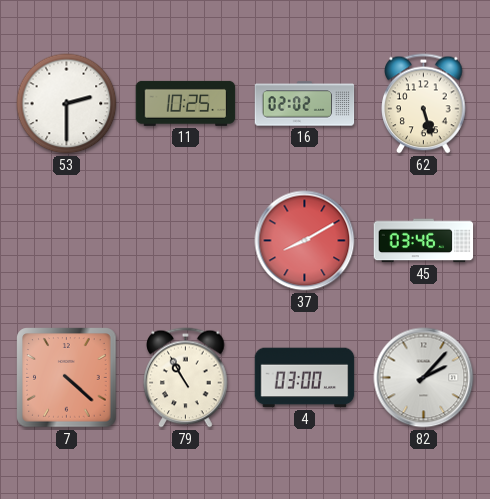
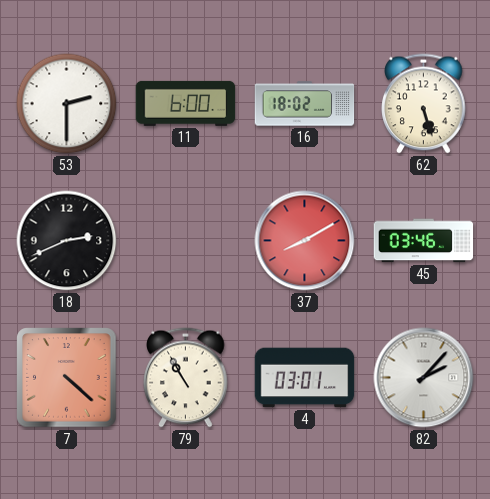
11: 10:25 -> 6:00 (186, 103)
16: 02:02 -> 18:02 (305, 104)
18: none -> 2:41 (67, 241)
4: 03:00 -> 03:01 (305, 378)
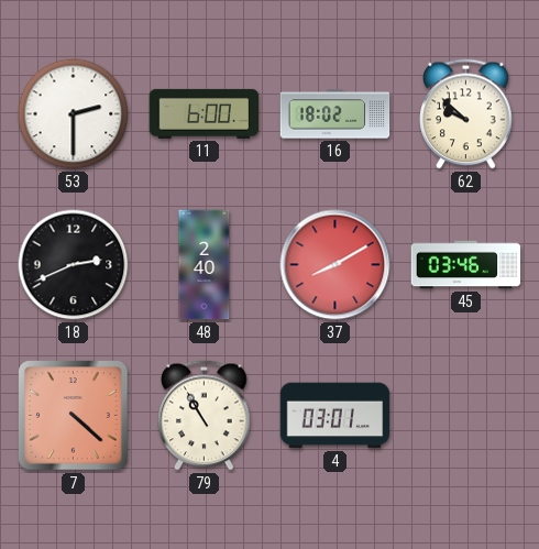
62: 5:27 -> 9:52 (466, 114)
48: none -> 2:40 (205, 265)
82: 2:07 -> none (424, 378)
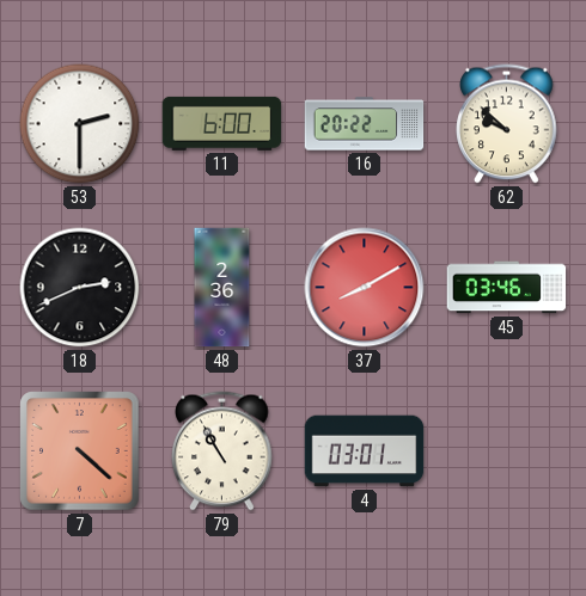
16: 18:02 -> 20:22 (365, 124)
48: 2:40 -> 2:36 (222, 288)
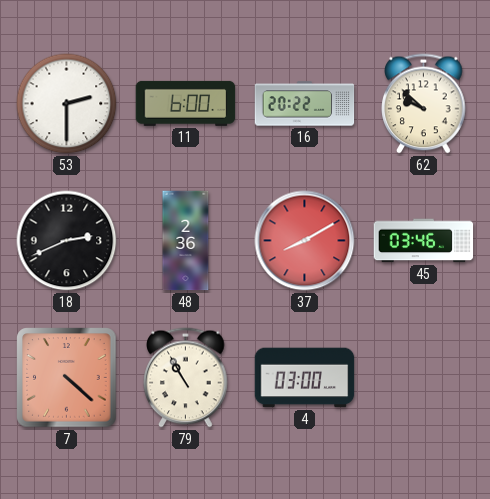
4: 03:01 -> 03:00 (305, 378)
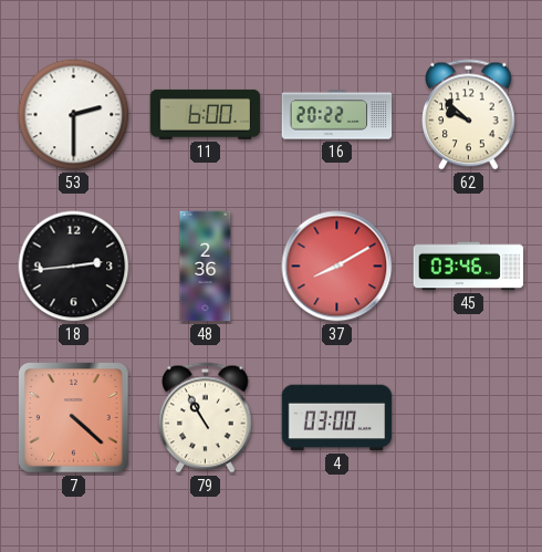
18: 2:41 -> 2:44 (74, 267)
